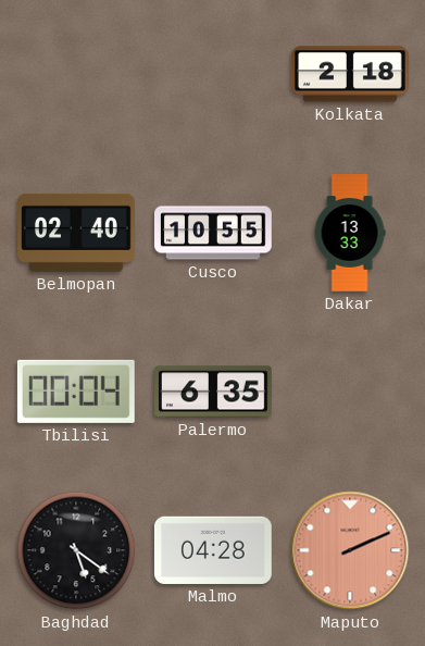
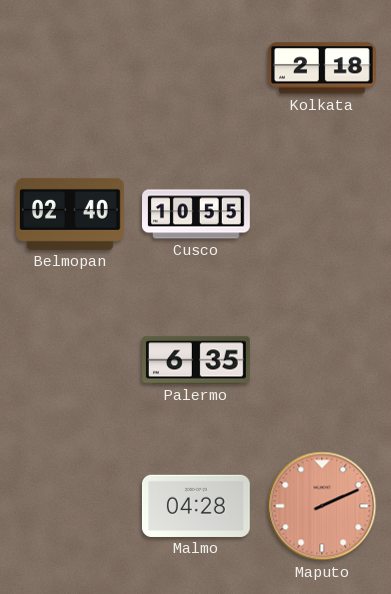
Dakar: 13:33 -> none (350, 233)
Tbilisi: 00:04 -> none (76, 392)
Baghdad: 5:21 -> none (76, 550)
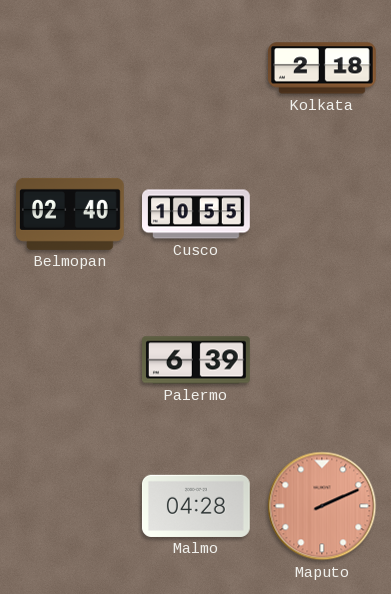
Palermo: 6:35 -> 6:39 (197, 360)
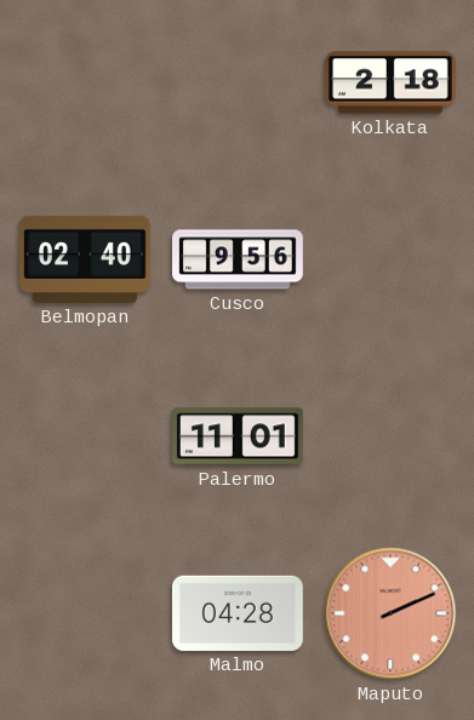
Cusco: 10:55 -> 9:56 (239, 259)
Palermo: 6:39 -> 11:01 (239, 436)
